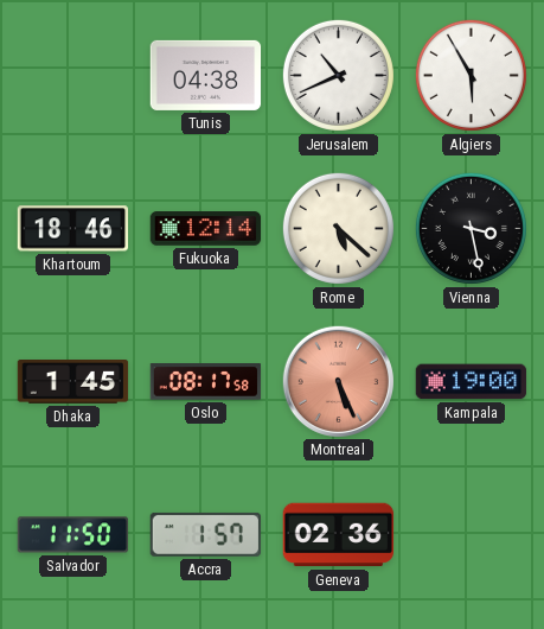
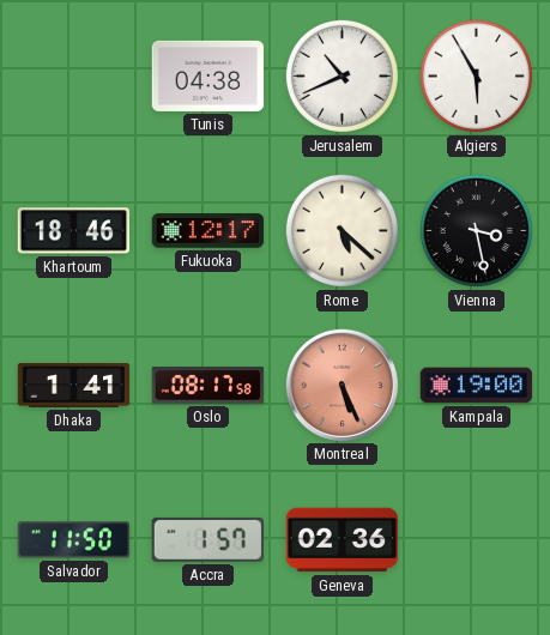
Fukuoka: 12:14 -> 12:17 (208, 231)
Dhaka: 1:45 -> 1:41 (74, 386)
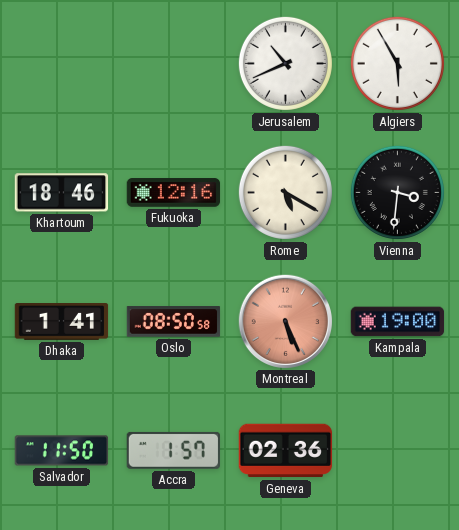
Tunis: 04:38 -> none (208, 75)
Fukuoka: 12:17 -> 12:16 (174, 193)
Rome: 5:22 -> 5:20 (285, 192)
Vienna: 3:28 -> 3:31 (397, 192)
Oslo: 08:17 -> 08:50 (174, 322)
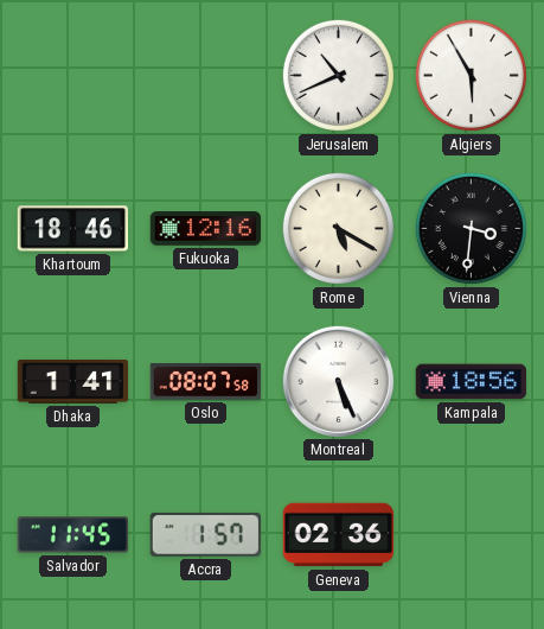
Oslo: 08:50 -> 08:07 (206, 382)
Montreal dial: salmon -> white (338, 381)
Kampala: 19:00 -> 18:56 (472, 382)
Salvador: 11:50 -> 11:45 (73, 535)
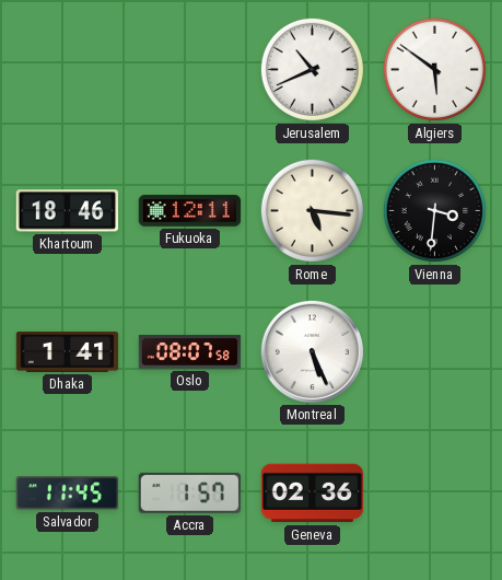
Algiers: 5:55 -> 5:51 (434, 69)
Fukuoka: 12:16 -> 12:11 (190, 211)
Rome: 5:20 -> 5:16 (312, 210)
Kampala: 18:56 -> none (472, 382)
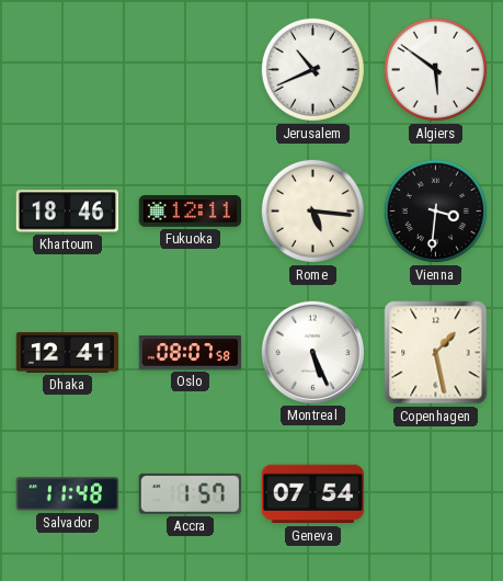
Dhaka: 1:41 -> 12:41 (68, 353)
Copenhagen: none -> 1:28 (436, 353)
Salvador: 11:45 -> 11:48 (68, 494)
Geneva: 02:36 -> 07:54 (313, 494)
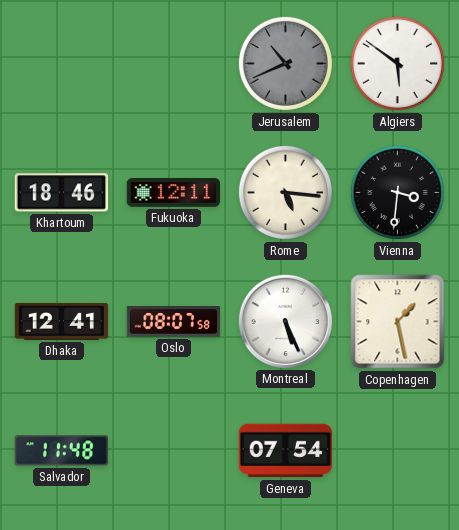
Jerusalem dial: white -> grey (285, 63)
Accra: 1:57 -> none (190, 493)
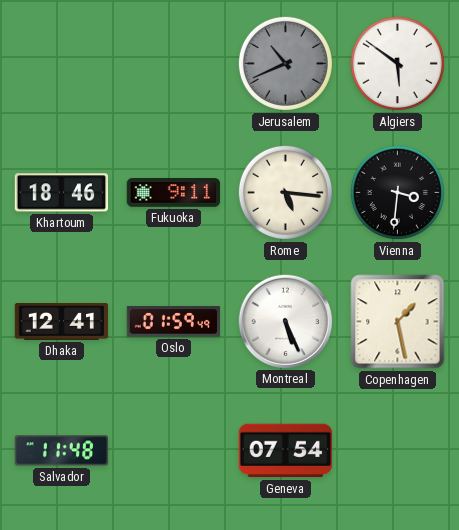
Fukuoka: 12:11 -> 9:11 (174, 193)
Oslo: 08:07 -> 01:59 (174, 322)
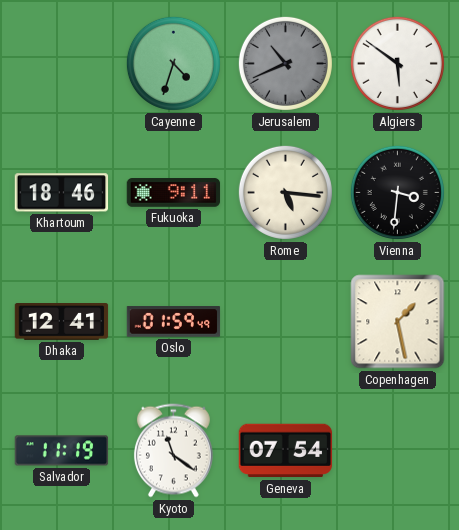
Cayenne: none -> 4:33 (173, 63)
Montreal: 5:26 -> none (285, 321)
Salvador: 11:48 -> 11:19 (62, 451)
Kyoto: none -> 11:21 (173, 451)
